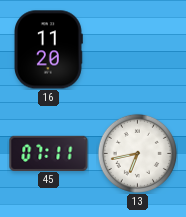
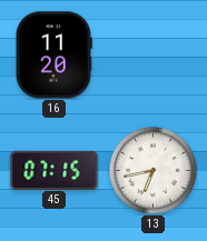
45: 07:11 -> 07:15 (55, 170)
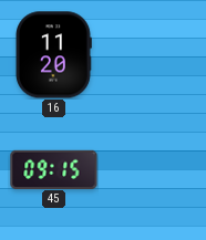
45: 07:15 -> 09:15 (54, 169)
13: 6:43 -> none (152, 170)
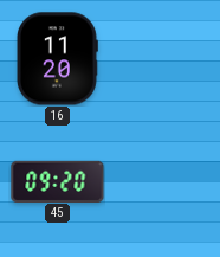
45: 09:15 -> 09:20 (58, 181)
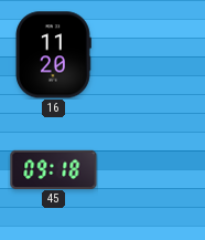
45: 09:20 -> 09:18 (54, 169)
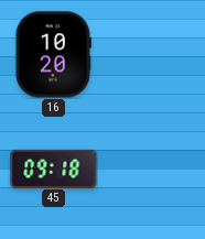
16: 11:20 -> 10:20 (54, 55)
